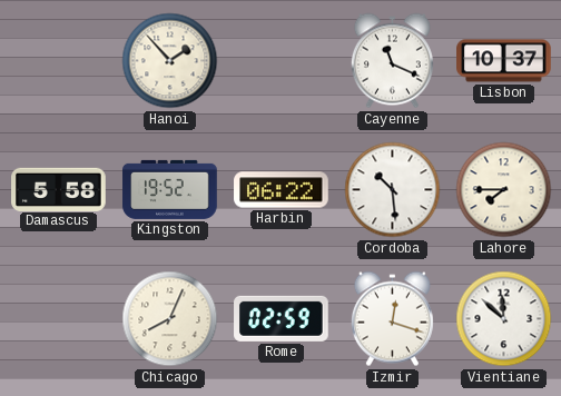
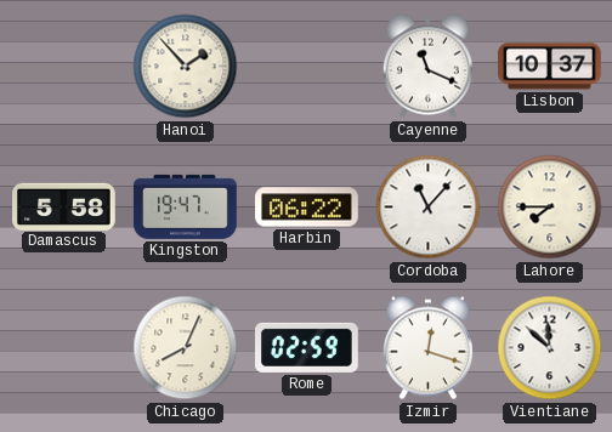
Kingston: 19:52 -> 19:47 (186, 206)
Cordoba: 10:29 -> 11:07 (429, 208)
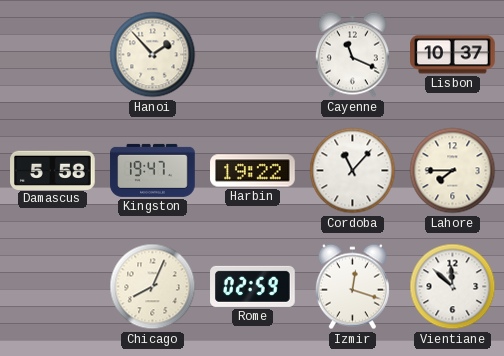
Harbin: 06:22 -> 19:22 (253, 171)
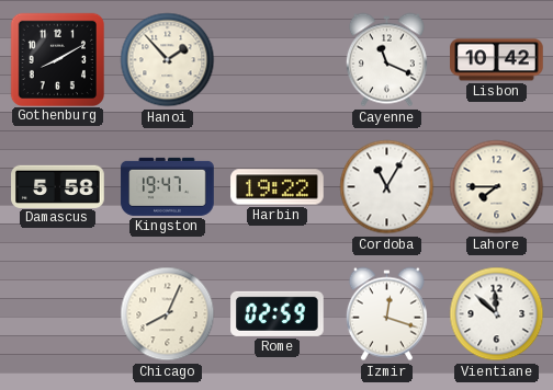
Gothenburg: none -> 8:10 (57, 59)
Lisbon: 10:37 -> 10:42 (497, 60)
Cordoba: 11:07 -> 11:05 (387, 187)
